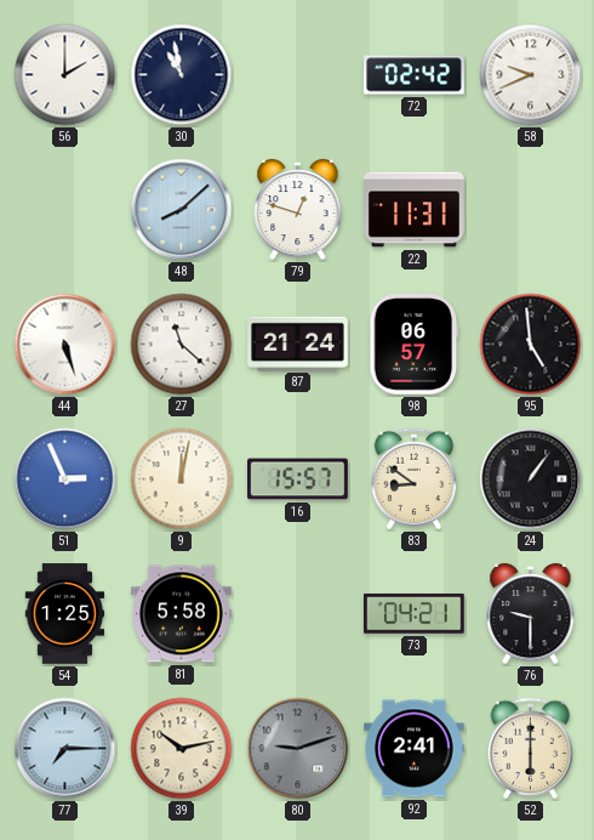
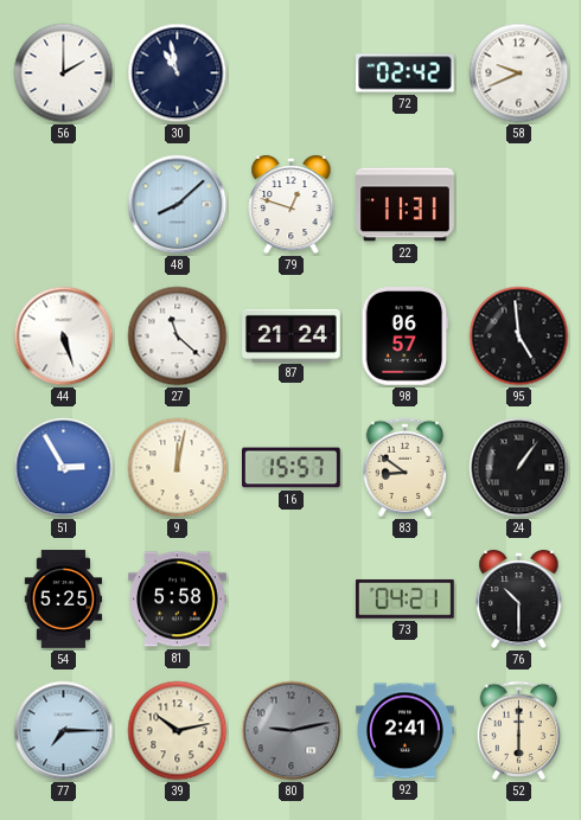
51: 2:56 -> 2:55 (64, 468)
54: 1:25 -> 5:25 (64, 600)
76: 9:30 -> 10:30 (519, 600)
80: 9:12 -> 9:13 (292, 731)
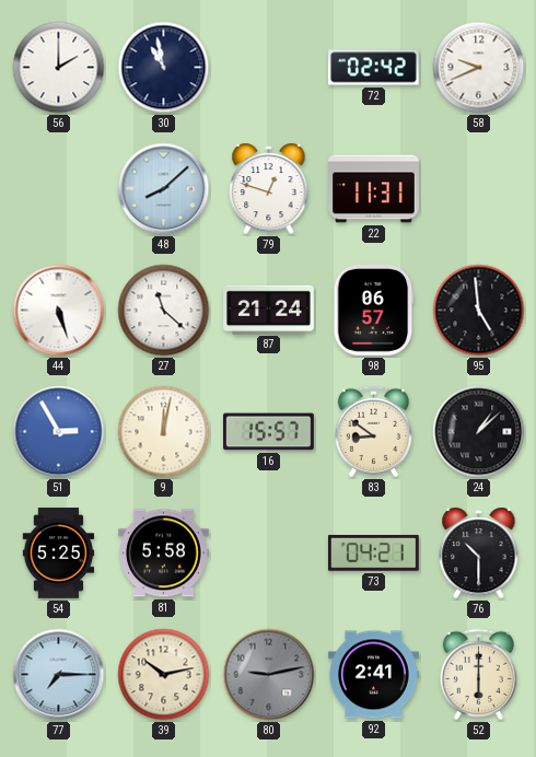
24: 1:06 -> 1:08 (479, 432)
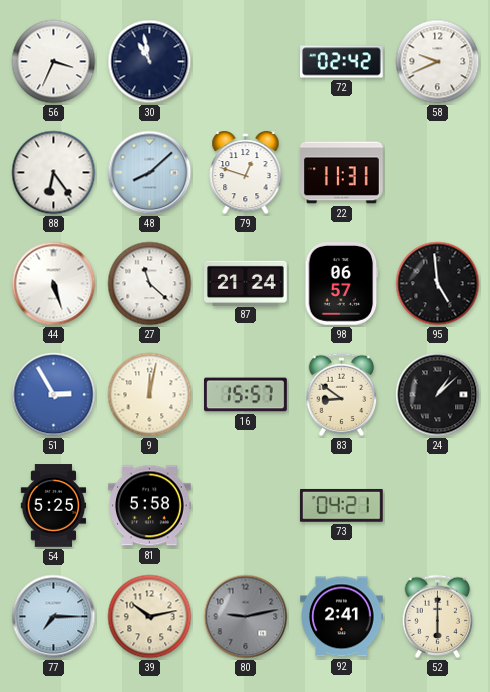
56: 2:00 -> 3:34 (54, 62)
88: none -> 6:24 (54, 173)
76: 10:30 -> none (479, 554)
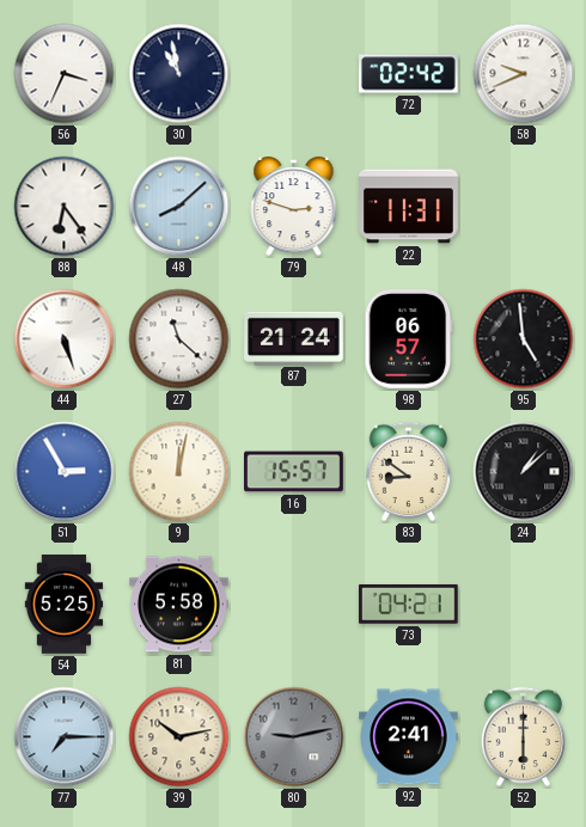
79: 12:48 -> 2:48 (294, 207)
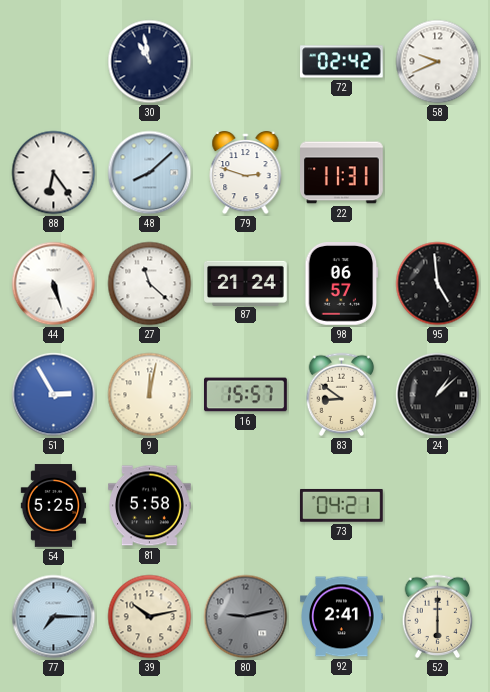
56: 3:34 -> none (65, 74)
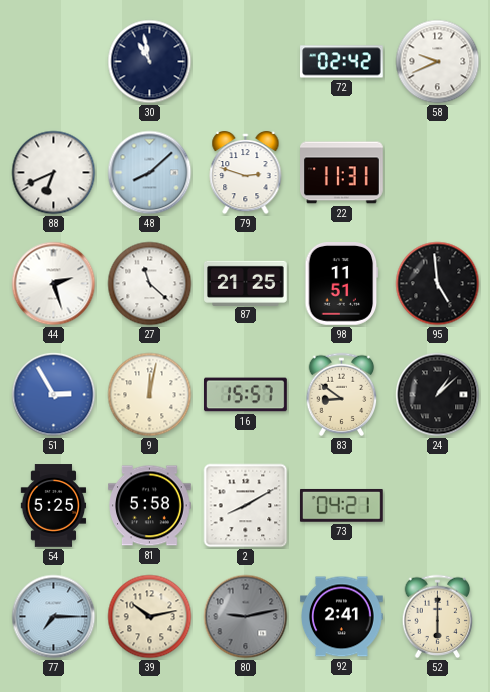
88: 6:24 -> 6:41 (54, 173)
44: 5:27 -> 2:27 (54, 284)
87: 21:24 -> 21:25 (246, 283)
98: 06:57 -> 11:51 (342, 284)
2: none -> 8:10 (246, 506)
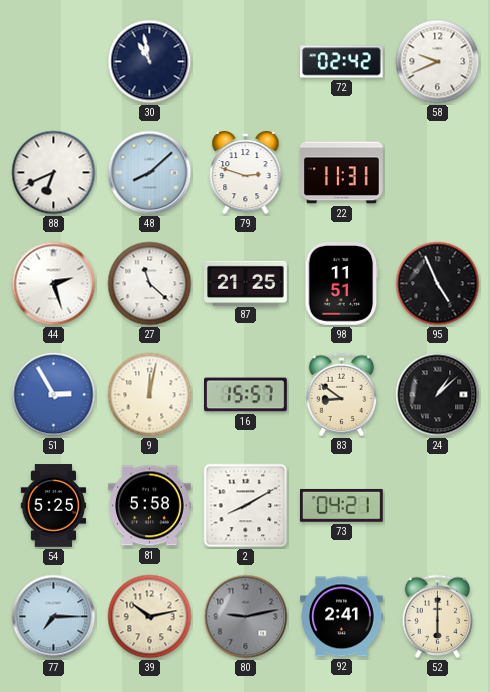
95: 4:59 -> 4:56 (438, 284)
